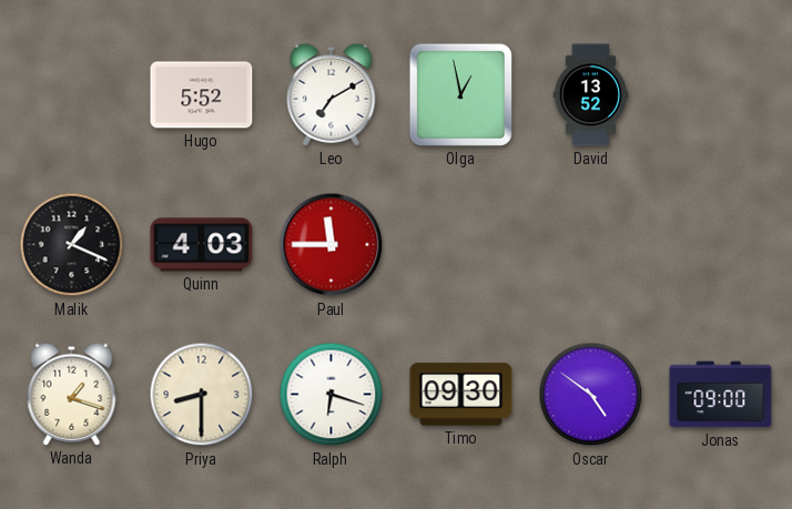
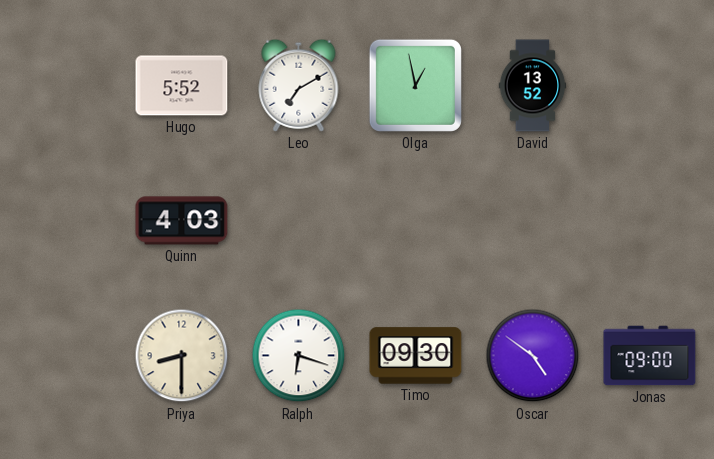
Malik: 1:19 -> none (72, 245)
Paul: 11:45 -> none (332, 245)
Wanda: 1:18 -> none (72, 394)
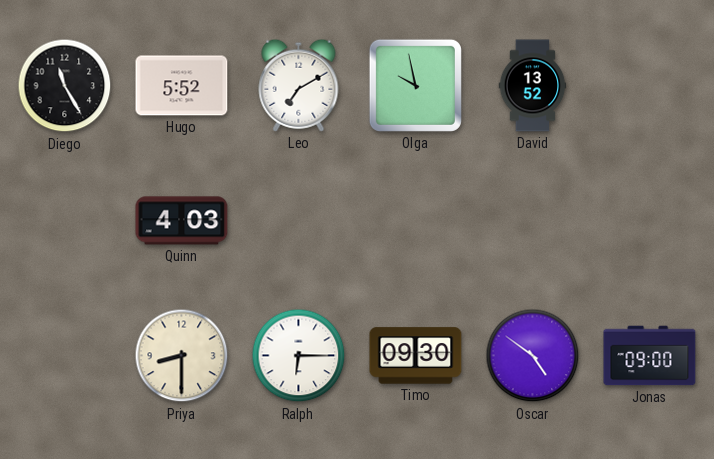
Diego: none -> 11:25 (65, 86)
Olga: 12:58 -> 9:58 (415, 85)
Ralph: 6:18 -> 6:15 (299, 356)
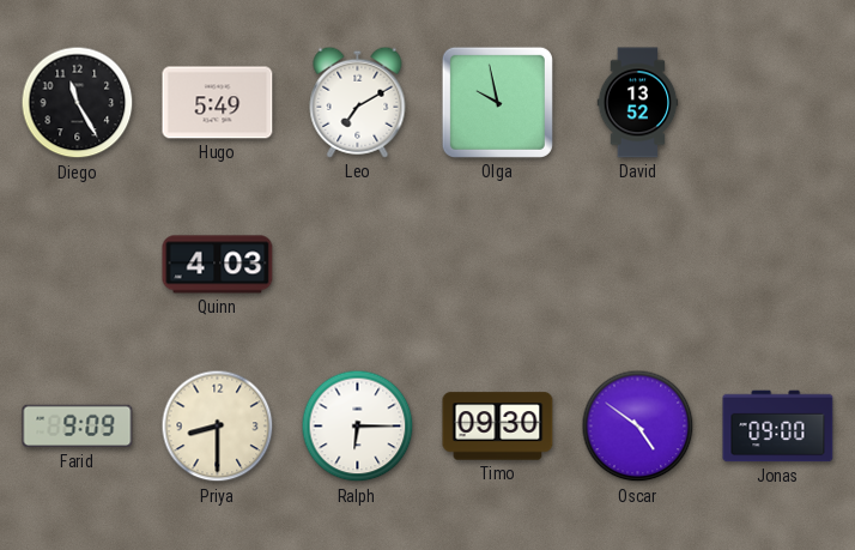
Hugo: 5:52 -> 5:49 (218, 103)
Farid: none -> 9:09 (78, 427)
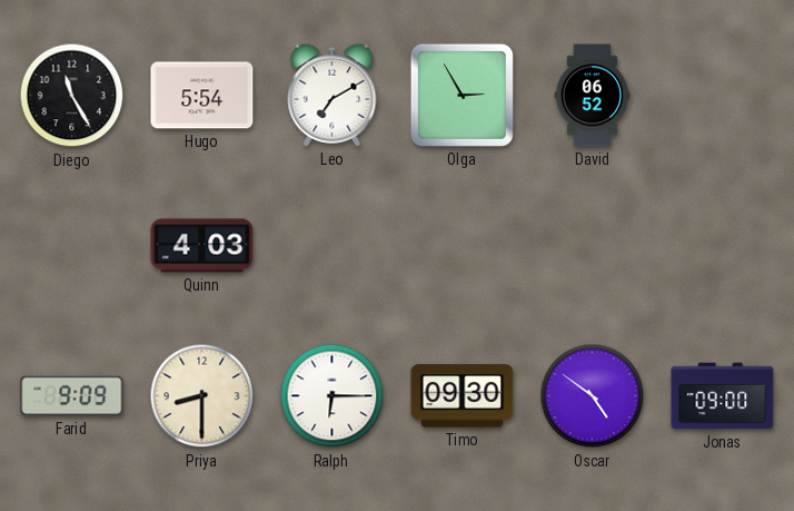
Hugo: 5:49 -> 5:54 (202, 96)
Olga: 9:58 -> 2:55 (461, 95)
David: 13:52 -> 06:52 (593, 96)
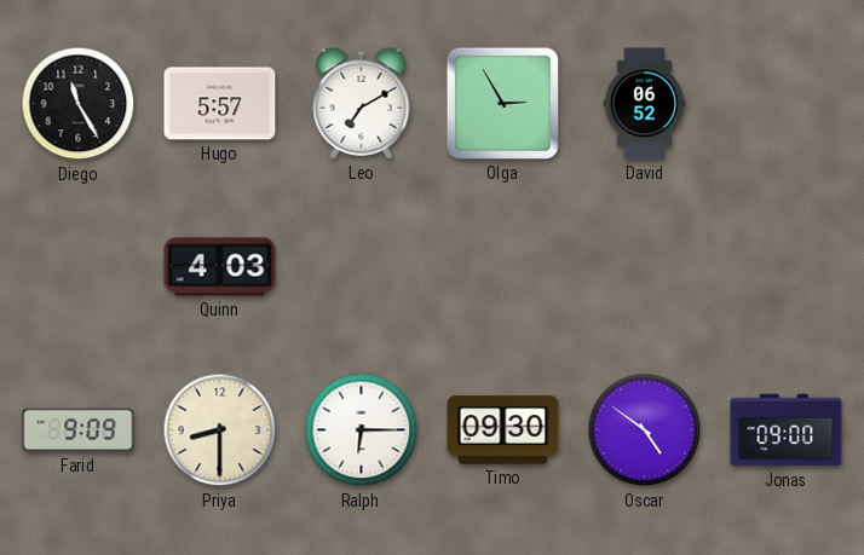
Hugo: 5:54 -> 5:57 (220, 104)
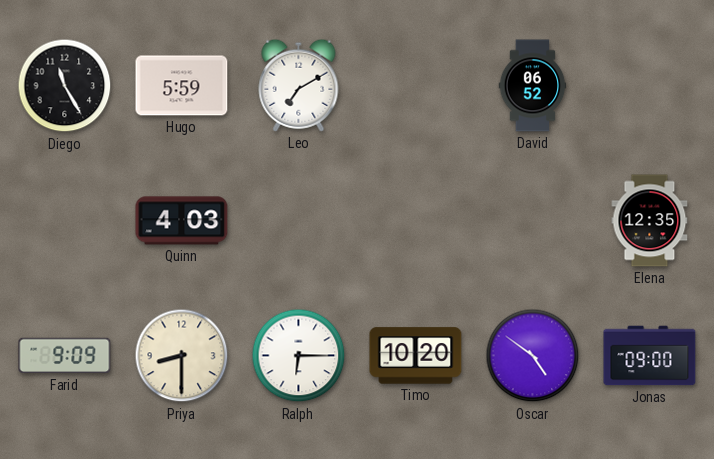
Hugo: 5:57 -> 5:59 (182, 86)
Olga: 2:55 -> none (502, 103)
Elena: none -> 12:35 (650, 221)
Timo: 09:30 -> 10:20 (416, 356)
